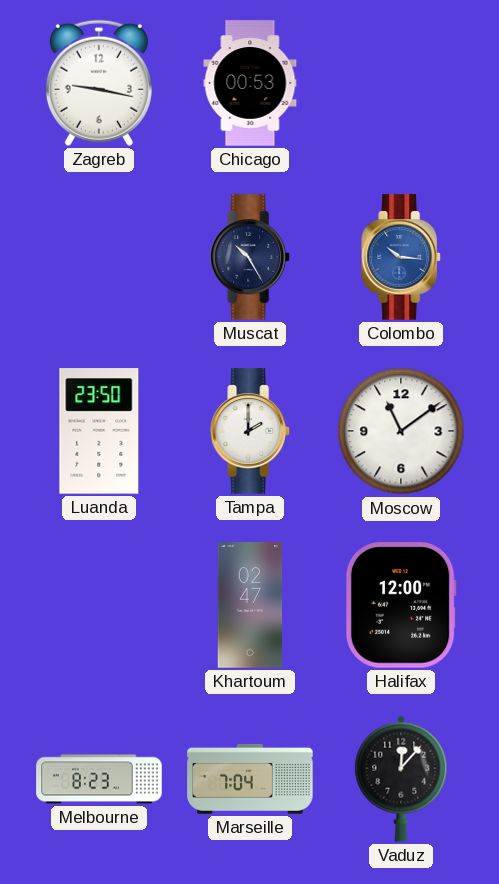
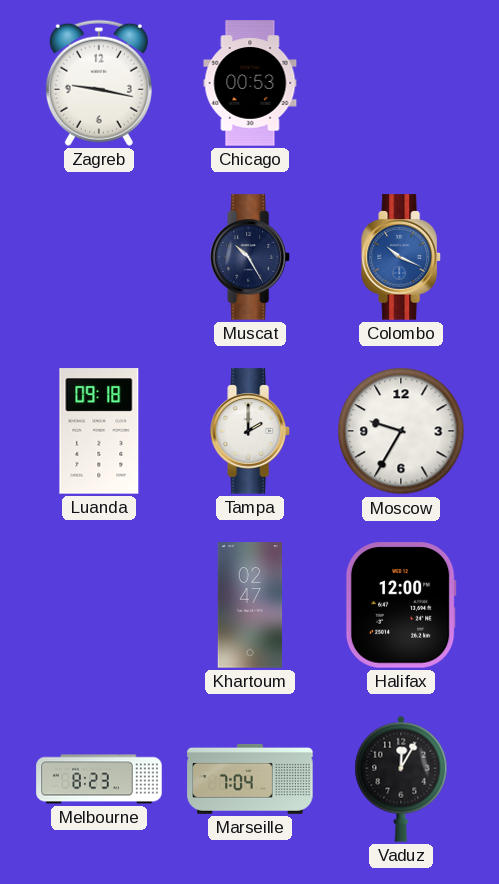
Colombo: 10:16 -> 10:19 (402, 257)
Luanda: 23:50 -> 09:18 (99, 431)
Moscow: 11:09 -> 9:35 (401, 431)
Vaduz: 12:07 -> 12:05 (401, 779)
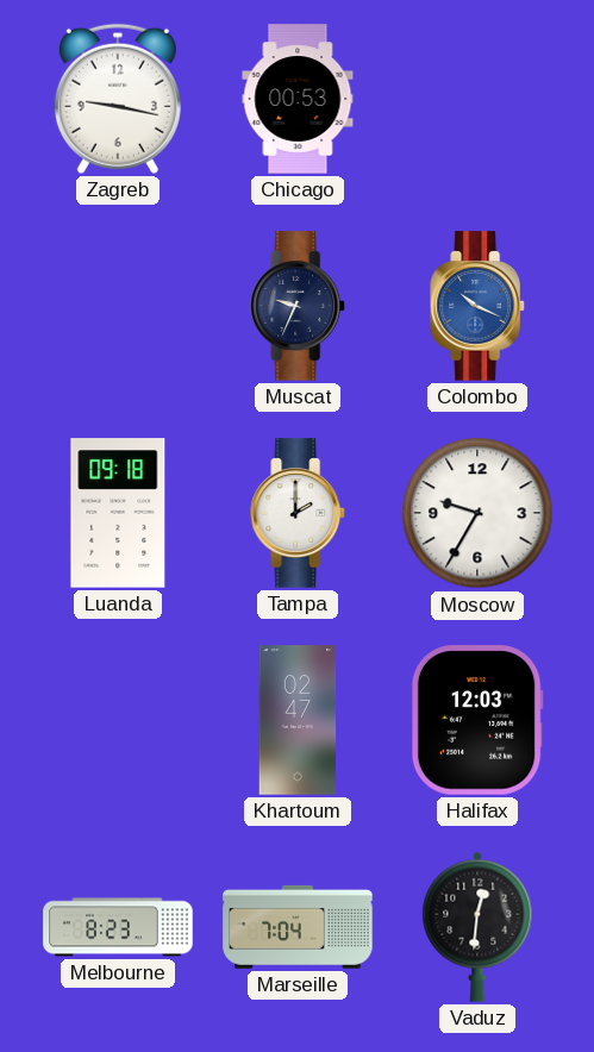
Muscat: 10:25 -> 9:34 (299, 306)
Halifax: 12:00 -> 12:03 (477, 720)
Vaduz: 12:05 -> 12:31 (477, 927)
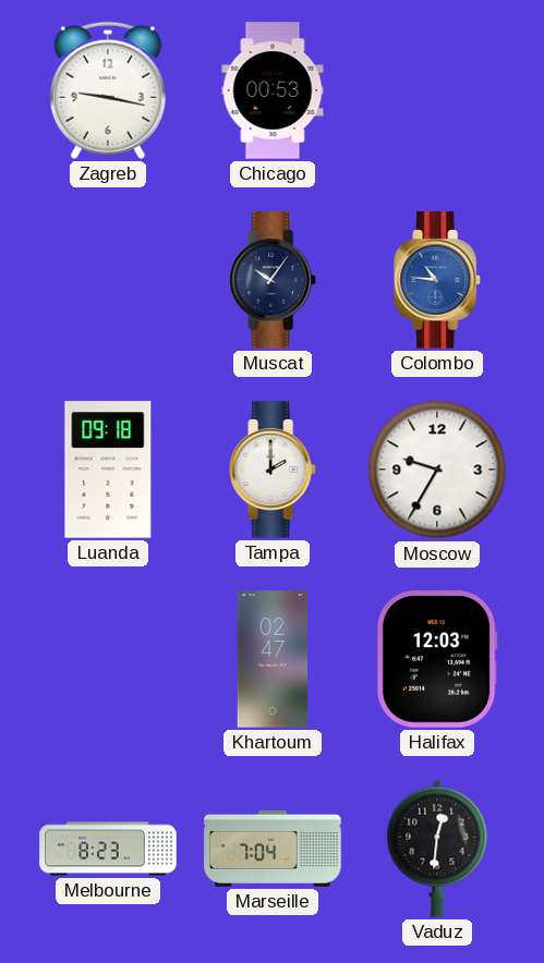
Muscat: 9:34 -> 10:06 (274, 280)
Colombo: 10:19 -> 10:46 (438, 280)
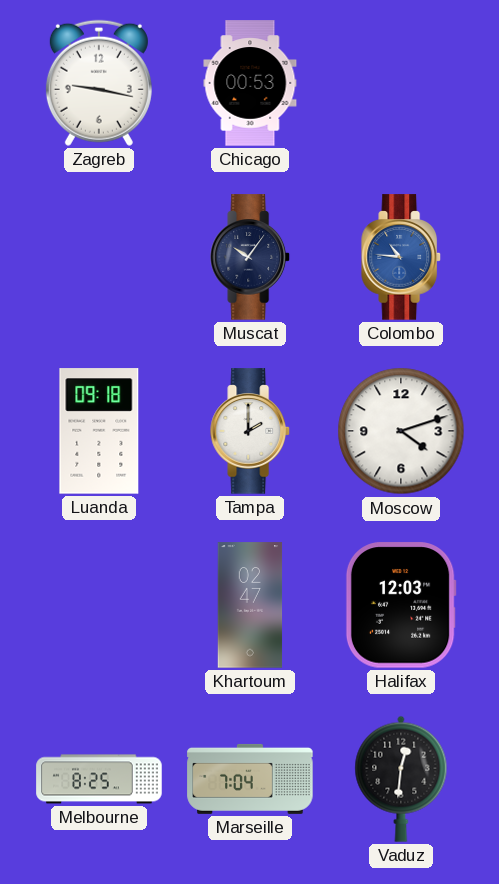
Moscow: 9:35 -> 4:12 (401, 431)
Melbourne: 8:23 -> 8:25 (99, 779)
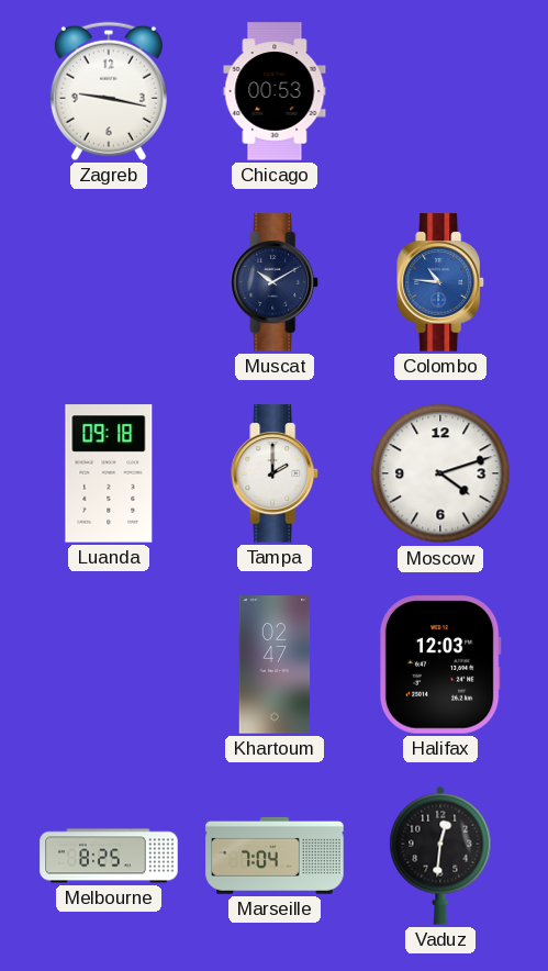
Muscat: 10:06 -> 10:10 (276, 282)
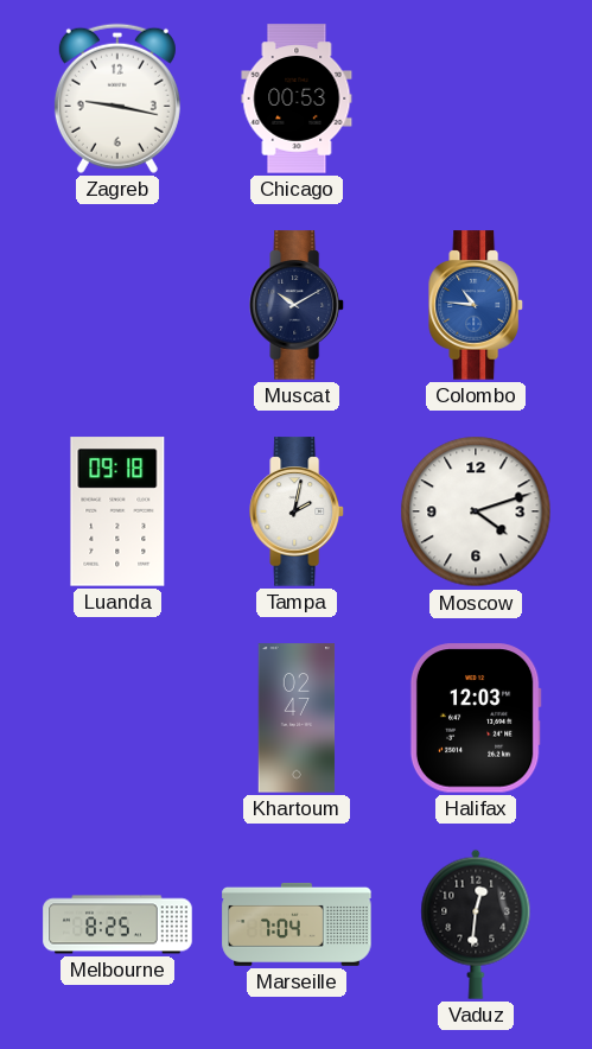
Tampa: 2:00 -> 2:02 (298, 511)
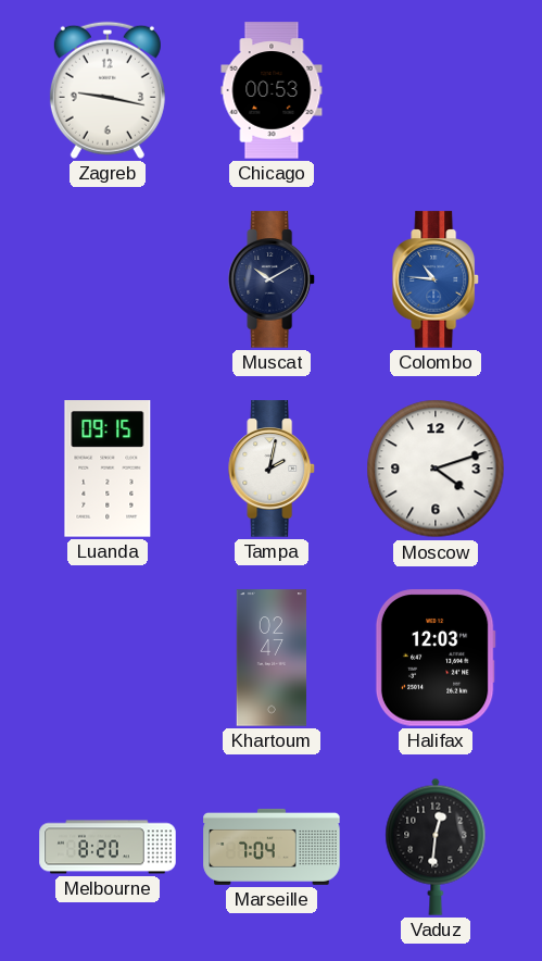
Luanda: 09:18 -> 09:15 (108, 469)
Melbourne: 8:25 -> 8:20 (108, 847)
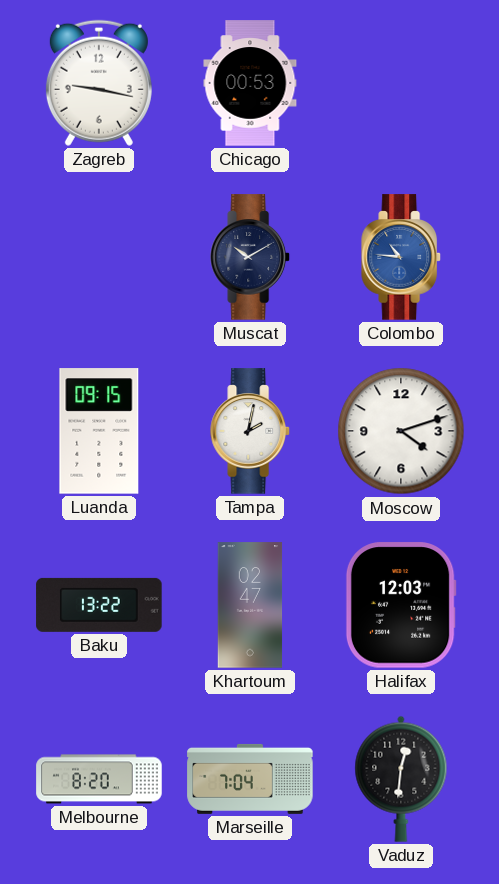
Baku: none -> 13:22 (99, 605)
